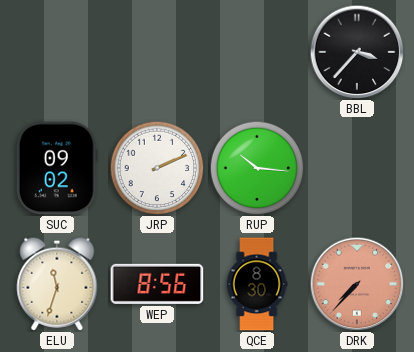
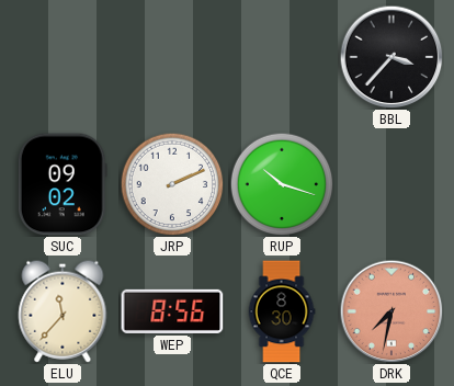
RUP: 10:16 -> 10:18 (282, 184)
ELU: 11:33 -> 11:37 (63, 311)
DRK: 7:37 -> 7:32 (391, 311)
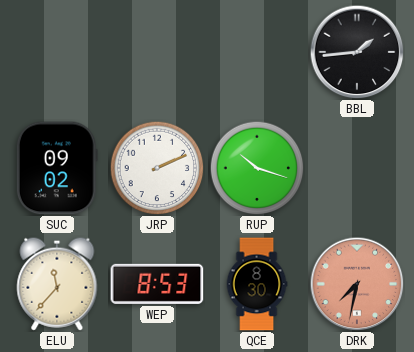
BBL: 3:37 -> 1:44 (357, 52)
WEP: 8:56 -> 8:53 (157, 284)
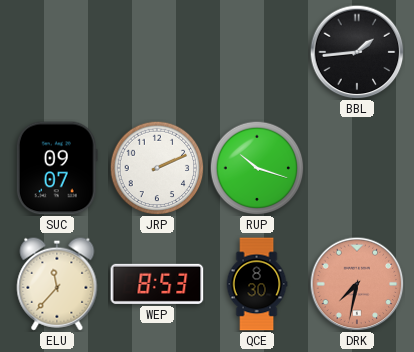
SUC: 09:02 -> 09:07 (57, 168)
